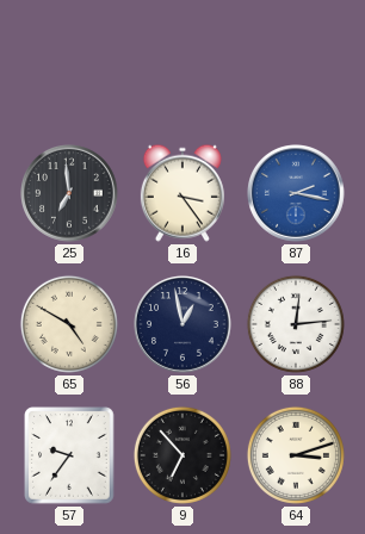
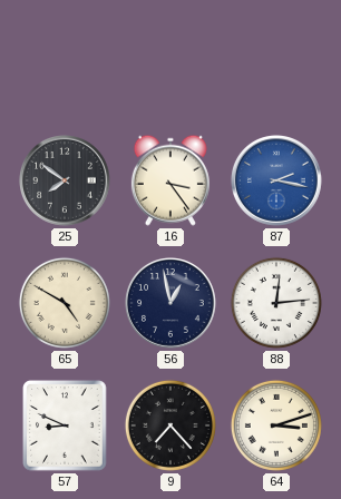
25: 6:59 -> 7:51 (66, 182)
57: 9:36 -> 8:49 (65, 425)
9: 6:53 -> 7:23 (170, 425)
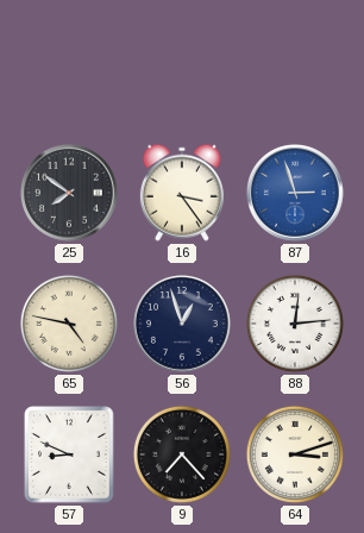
87: 2:17 -> 2:57 (296, 194)
65: 4:50 -> 4:47 (69, 324)
56: 12:58 -> 12:57 (183, 325)
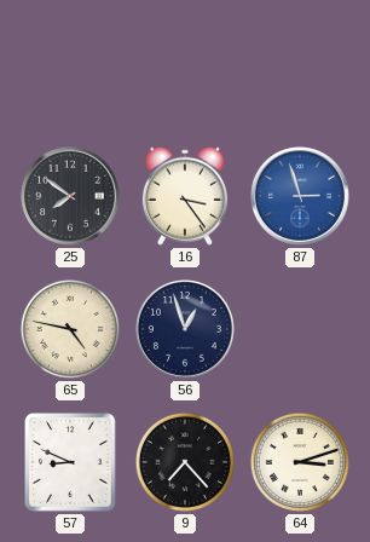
88: 12:14 -> none (295, 324)
